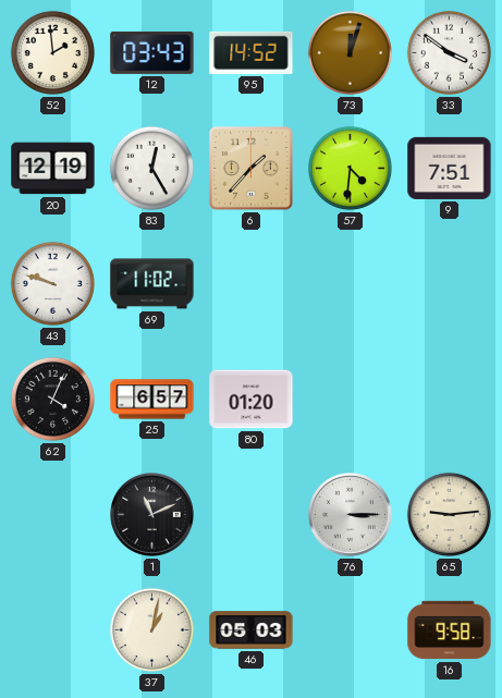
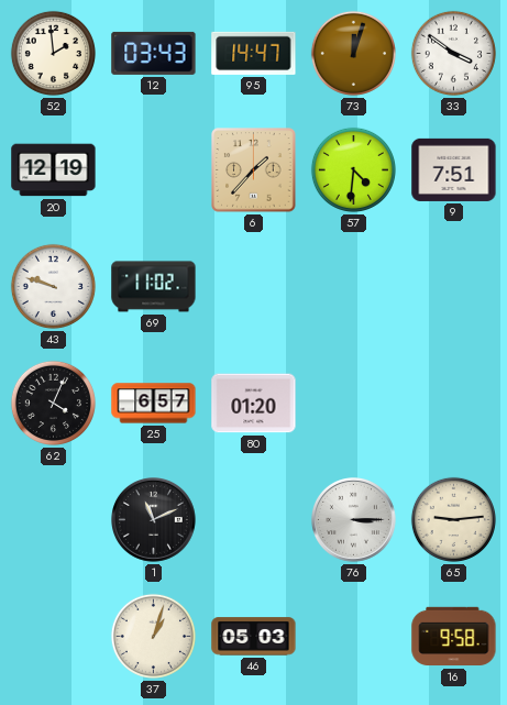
95: 14:52 -> 14:47 (254, 53)
83: 12:25 -> none (151, 168)
37: 1:02 -> 1:03 (153, 636)
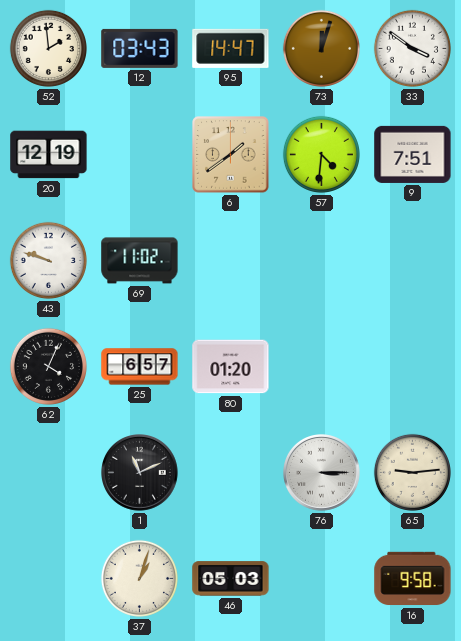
6: 1:37 -> 1:39 (231, 155)
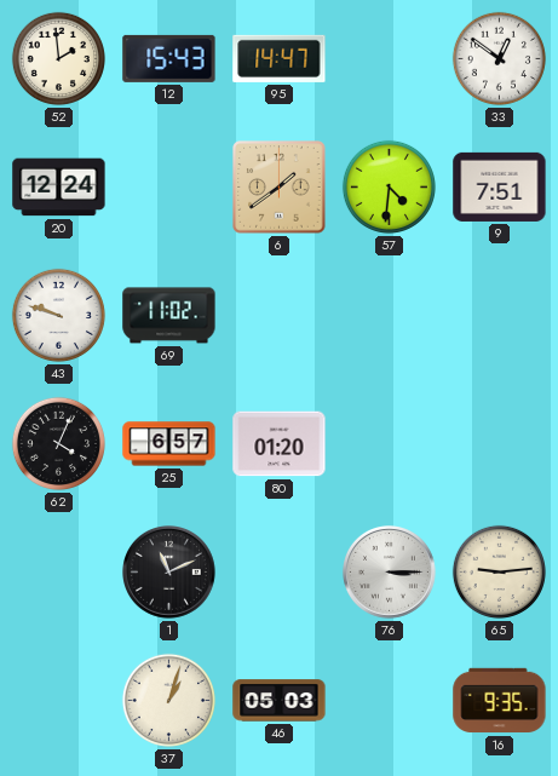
12: 03:43 -> 15:43 (169, 58)
73: 12:03 -> none (321, 48)
33: 3:51 -> 12:51 (499, 58)
20: 12:19 -> 12:24 (59, 188)
16: 9:58 -> 9:35 (500, 701)
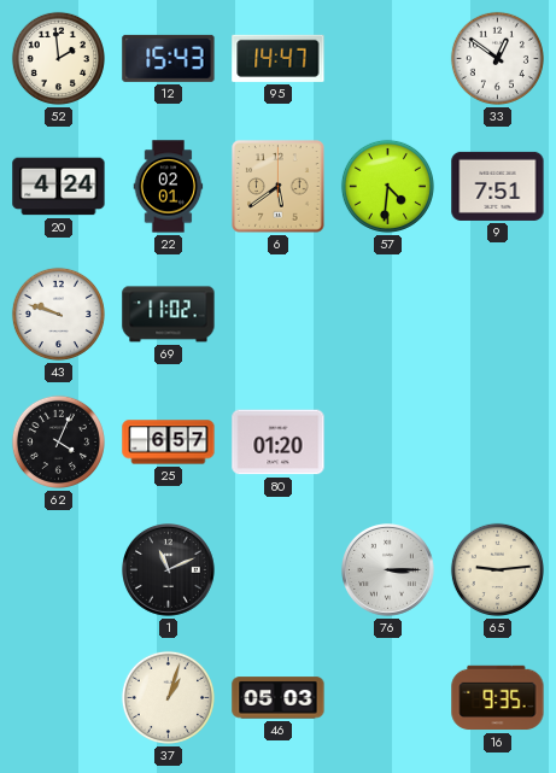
20: 12:24 -> 4:24 (59, 187)
22: none -> 02:01 (169, 187)
6: 1:39 -> 5:39 (279, 187)
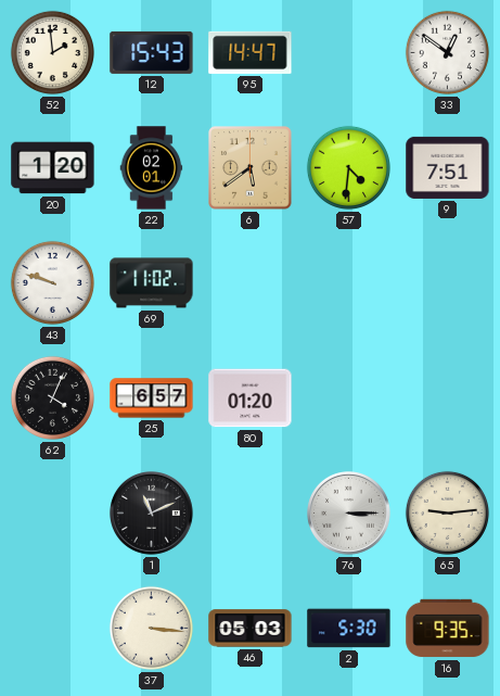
20: 4:24 -> 1:20 (53, 168)
37: 1:03 -> 3:16 (151, 628)
2: none -> 5:30 (349, 629)
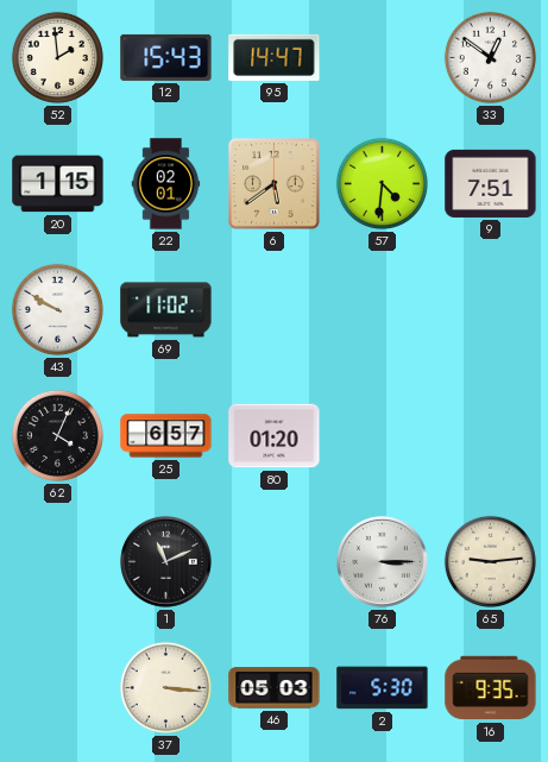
20: 1:20 -> 1:15 (58, 184)
43: 9:48 -> 9:50 (57, 309)
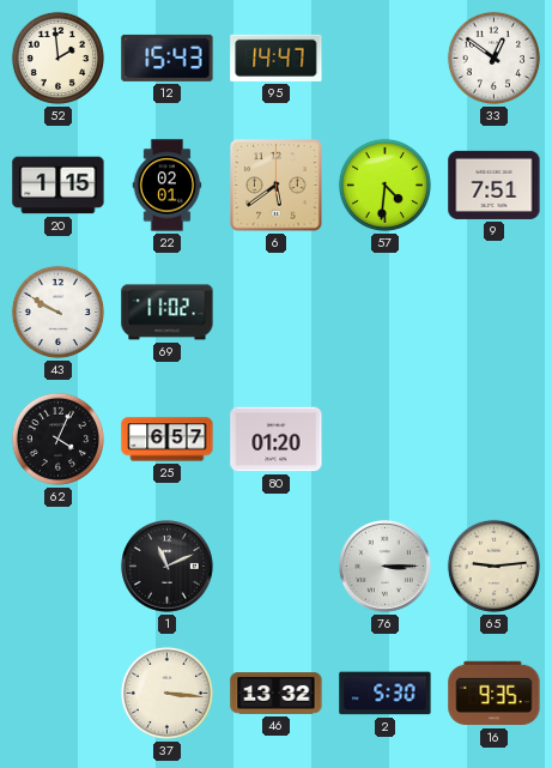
46: 05:03 -> 13:32 (277, 694)
